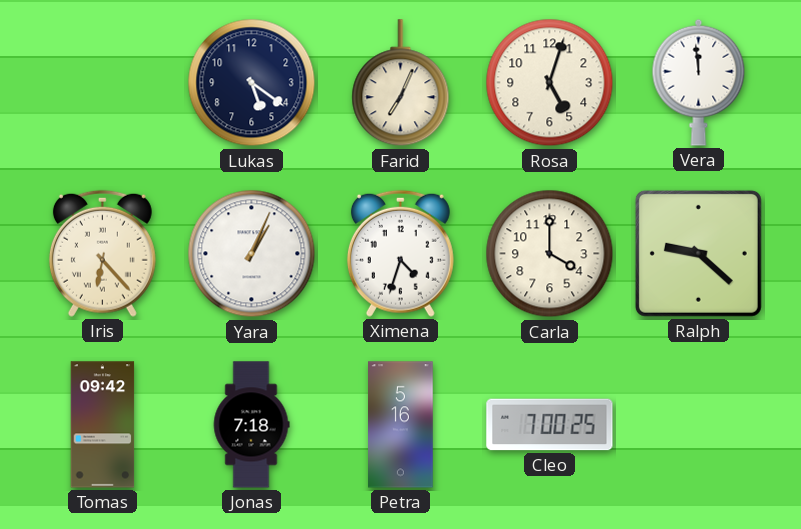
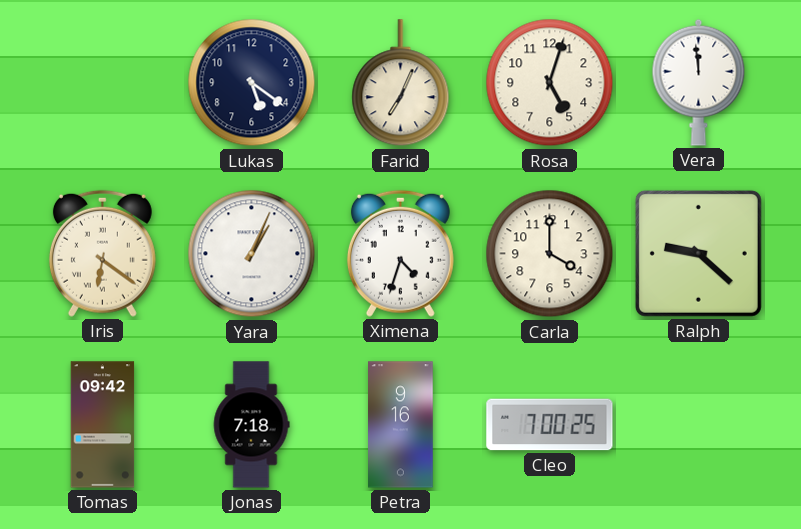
Iris: 6:23 -> 6:21 (102, 253)
Petra: 5:16 -> 9:16 (401, 425)
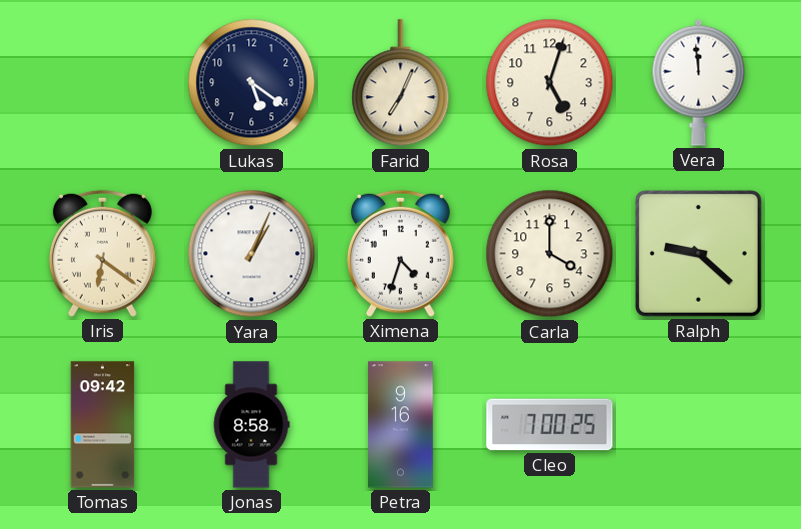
Jonas: 7:18 -> 8:58 (251, 425)
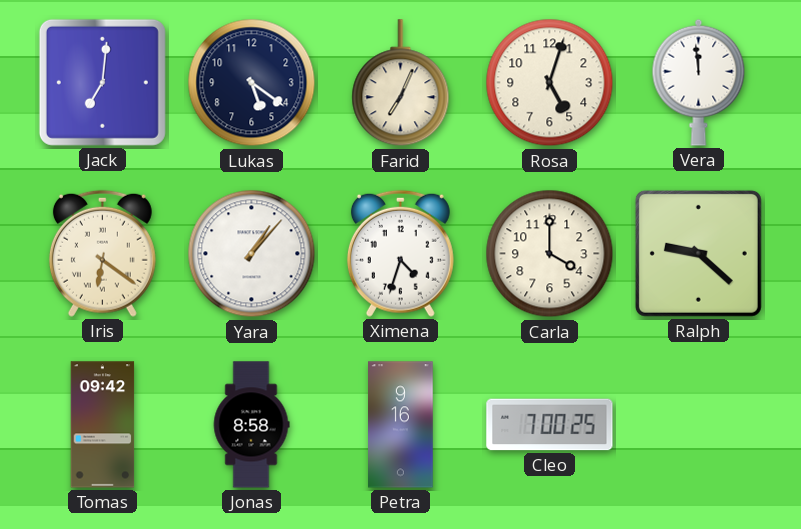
Jack: none -> 7:01 (102, 82)
Yara: 1:04 -> 1:07 (252, 254)
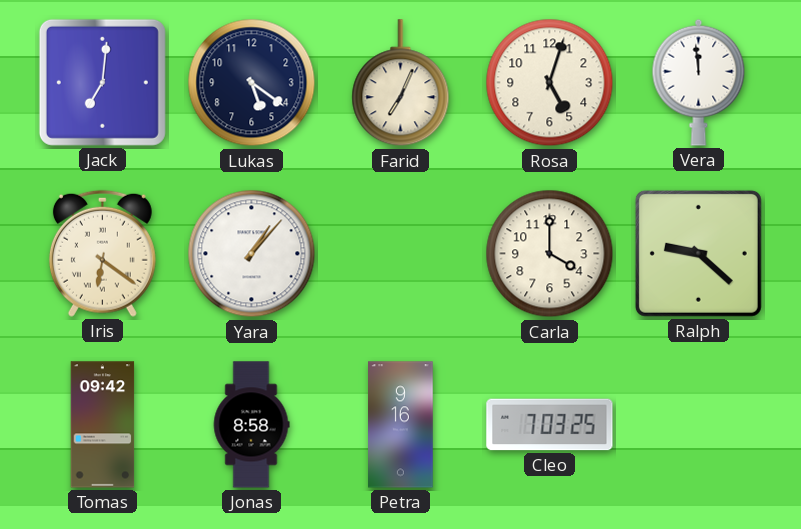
Ximena: 4:33 -> none (400, 253)
Cleo: 7:00 -> 7:03 (550, 425)
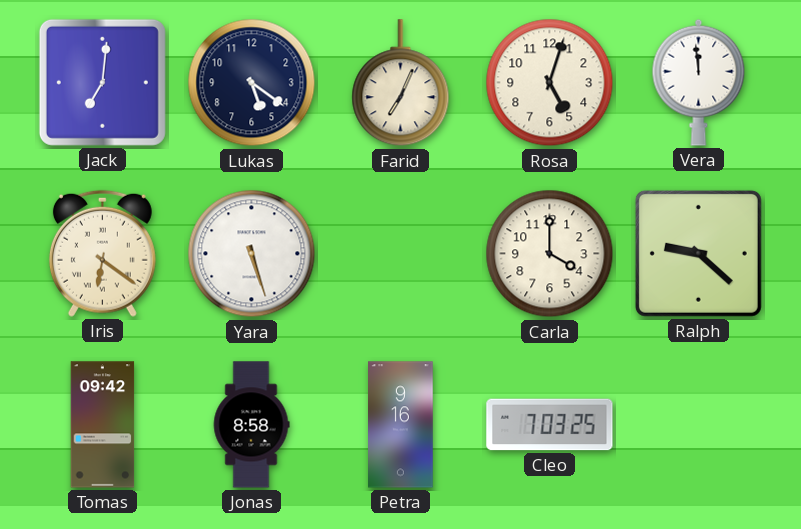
Yara: 1:07 -> 5:27 (252, 254)
